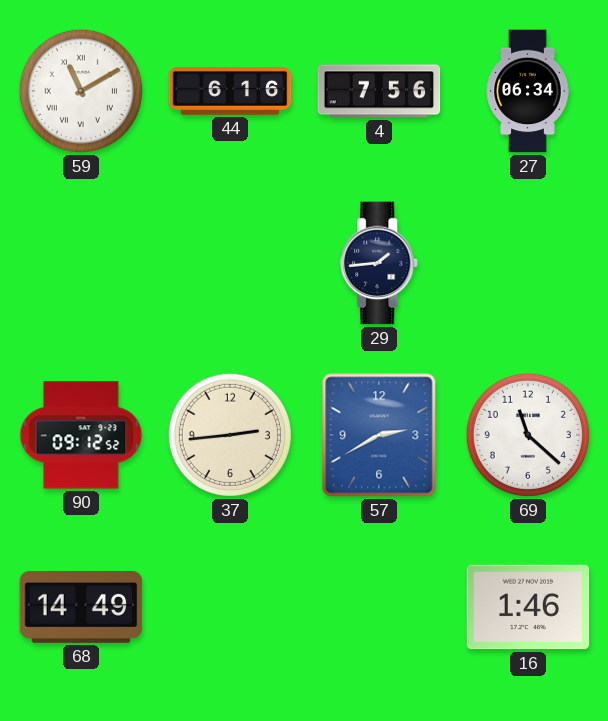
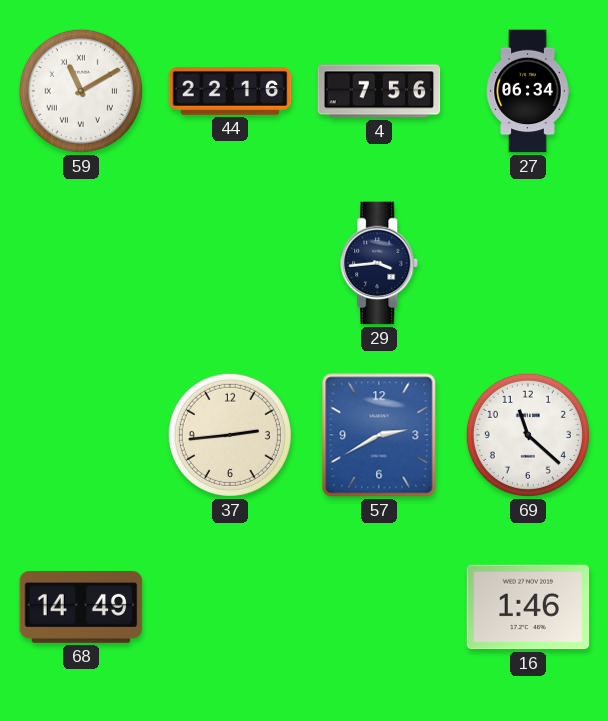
44: 6:16 -> 22:16 (230, 91)
29: 1:44 -> 3:44 (380, 263)
90: 09:12 -> none (81, 435)
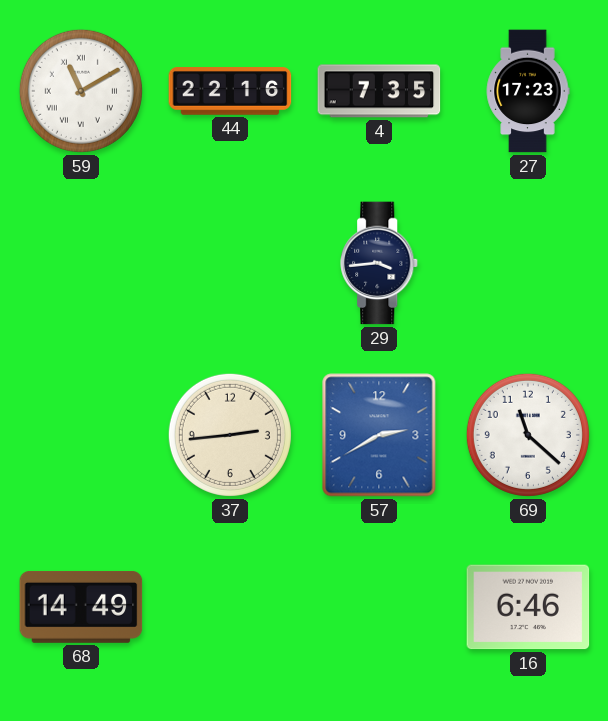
4: 7:56 -> 7:35 (379, 91)
27: 06:34 -> 17:23 (528, 91)
16: 1:46 -> 6:46 (528, 607)
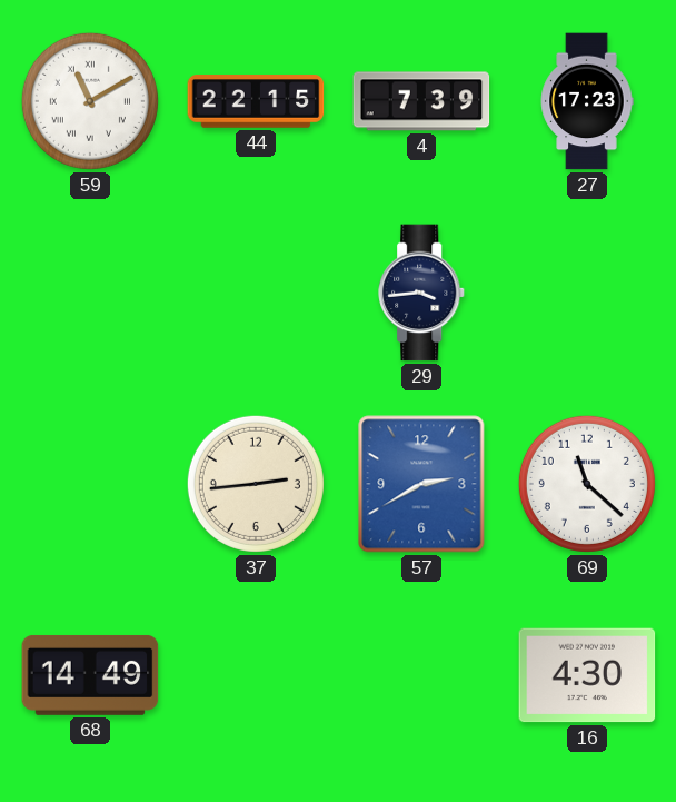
44: 22:16 -> 22:15 (256, 101)
4: 7:35 -> 7:39 (421, 101)
16: 6:46 -> 4:30 (587, 675)
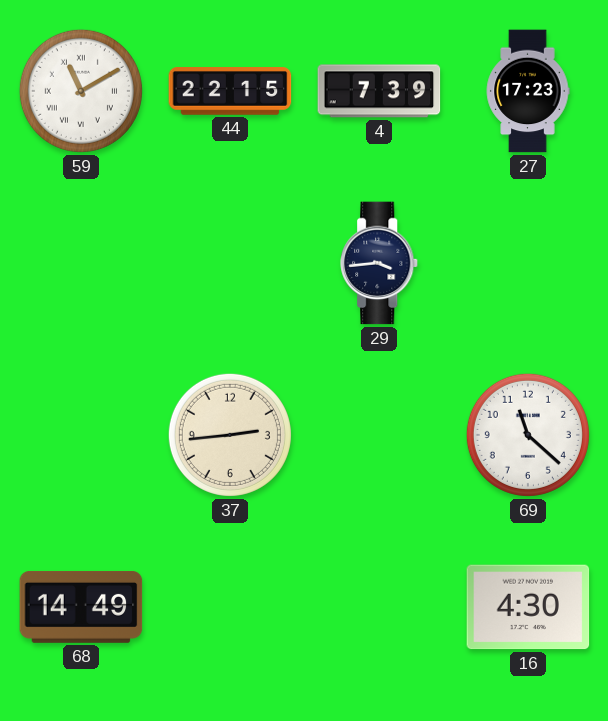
57: 2:40 -> none (421, 484)
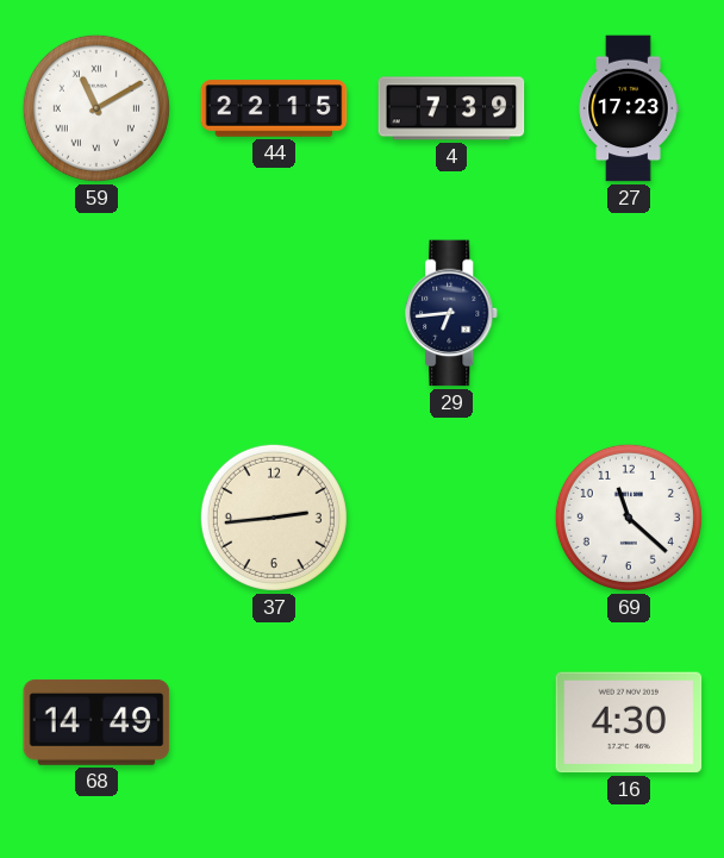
29: 3:44 -> 6:44 (453, 313)
